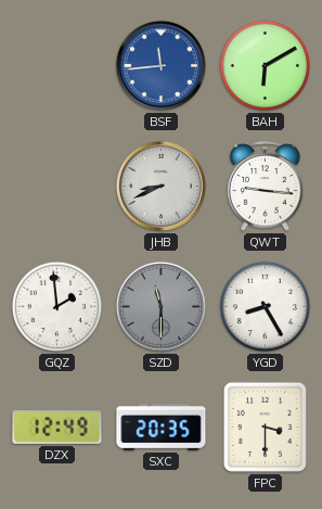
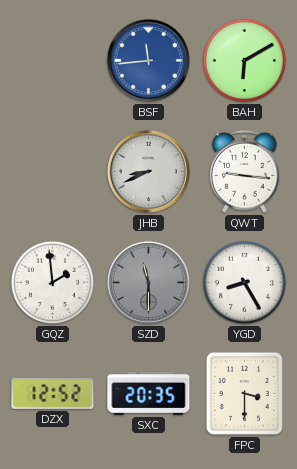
DZX: 12:49 -> 12:52 (53, 393)
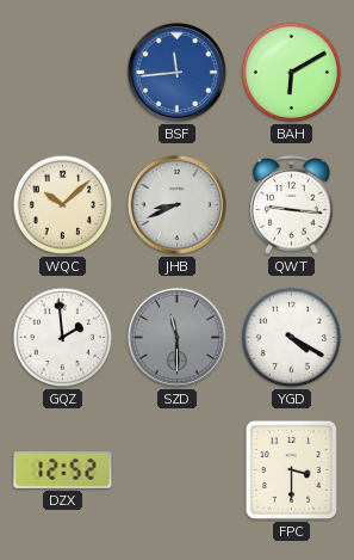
WQC: none -> 10:08 (63, 205)
YGD: 8:25 -> 4:20 (292, 338)
SXC: 20:35 -> none (149, 394)
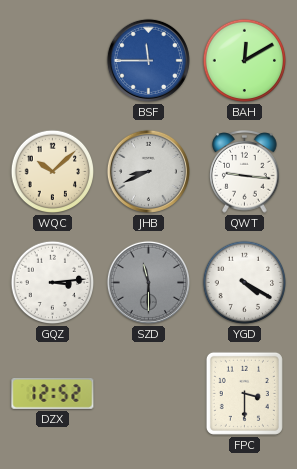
BSF: 11:44 -> 11:45 (148, 60)
BAH: 6:10 -> 12:10 (245, 61)
GQZ: 1:59 -> 3:14 (53, 283)
